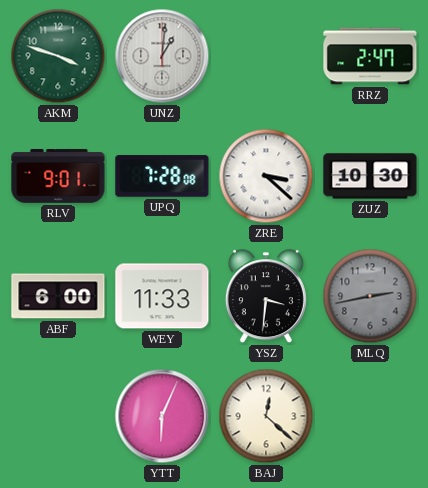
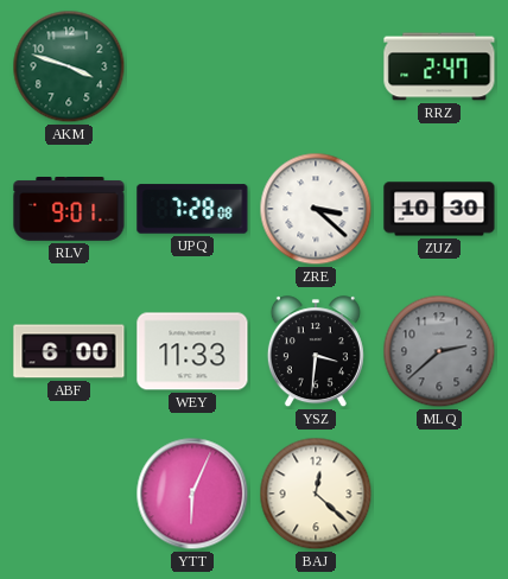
UNZ: 1:01 -> none (162, 56)
MLQ: 2:43 -> 2:38 (439, 351)
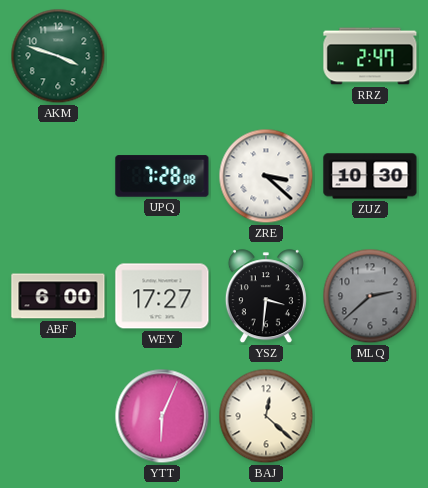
RLV: 9:01 -> none (69, 210)
WEY: 11:33 -> 17:27 (162, 296)
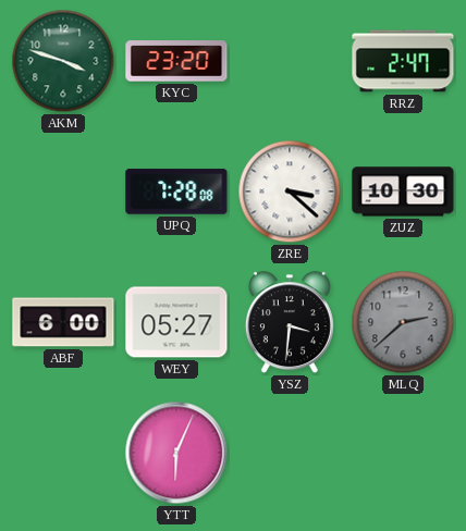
KYC: none -> 23:20 (176, 61)
WEY: 17:27 -> 05:27 (176, 322)
BAJ: 12:22 -> none (266, 416)
